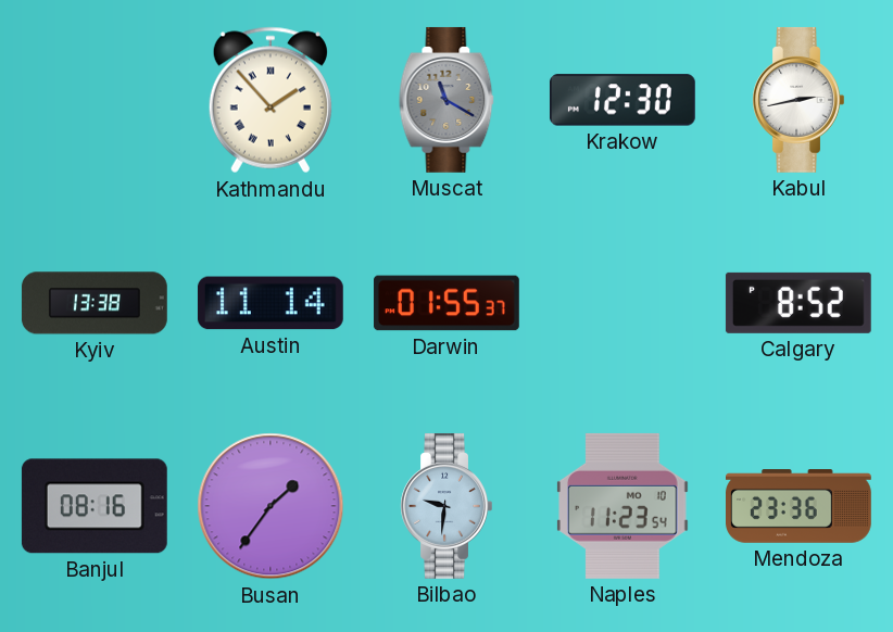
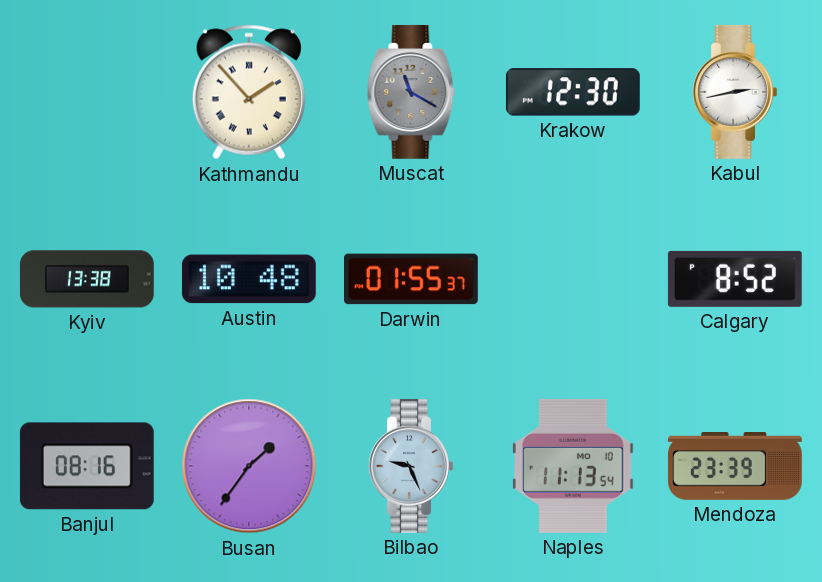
Austin: 11:14 -> 10:48 (249, 279)
Bilbao: 9:31 -> 9:26 (411, 466)
Naples: 11:23 -> 11:13 (574, 466)
Mendoza: 23:36 -> 23:39 (736, 467)
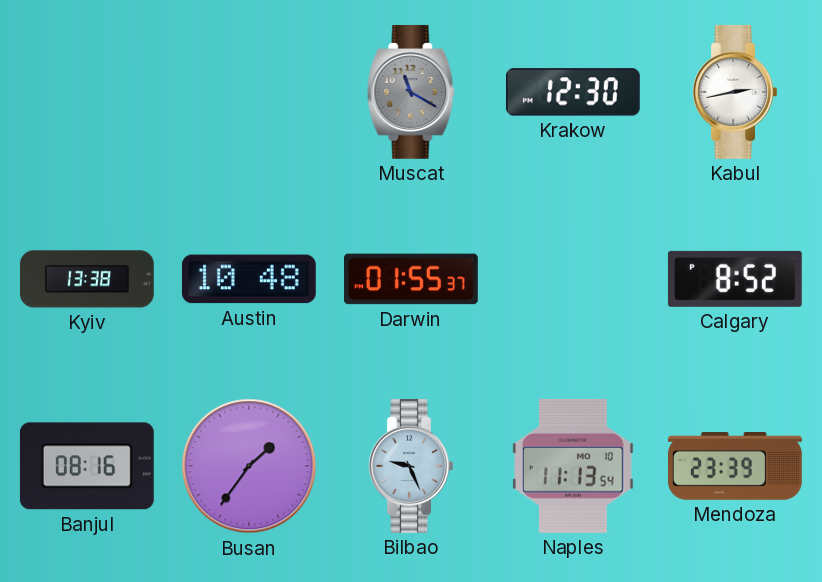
Kathmandu: 1:53 -> none (249, 92)
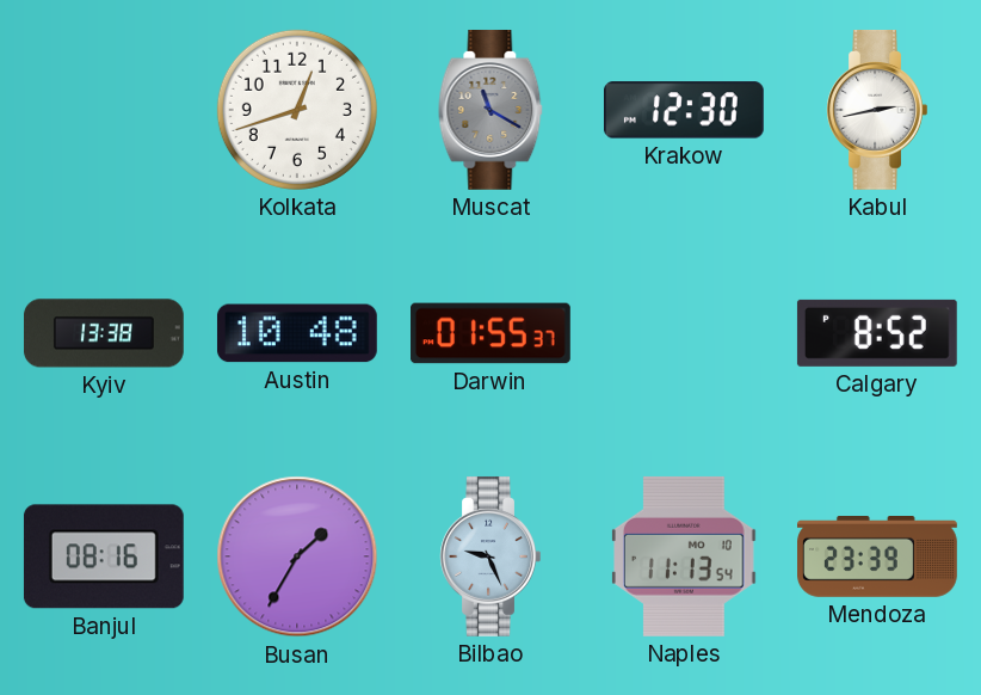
Kolkata: none -> 12:42 (297, 110)
Busan: 1:36 -> 1:35 (297, 556)
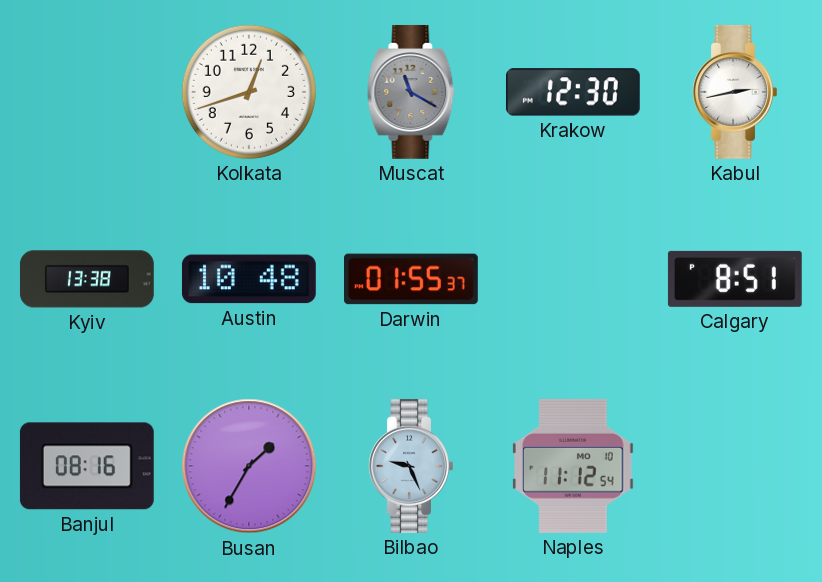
Calgary: 8:52 -> 8:51 (735, 279)
Naples: 11:13 -> 11:12 (574, 466)
Mendoza: 23:39 -> none (878, 558)
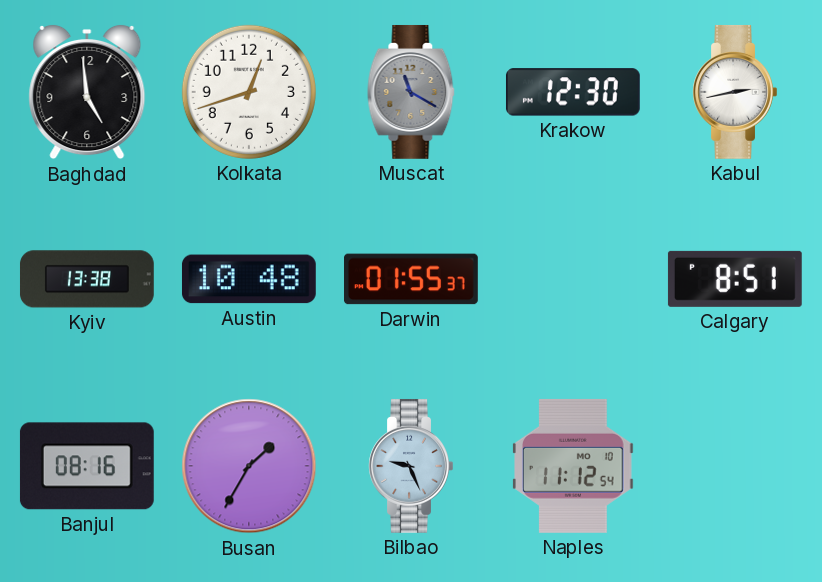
Baghdad: none -> 4:59 (87, 92)
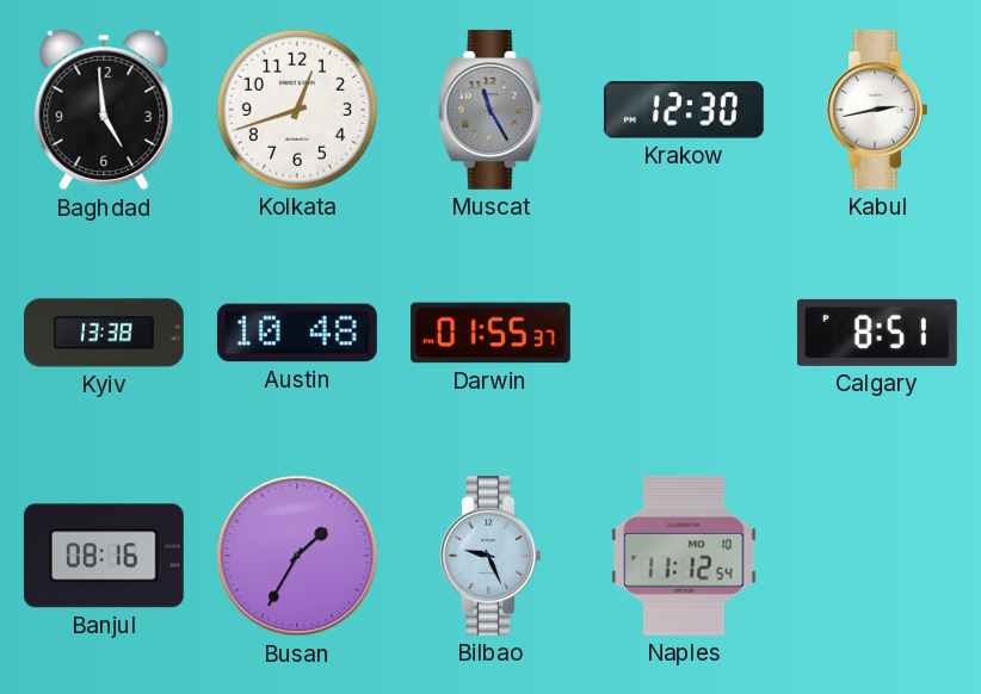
Muscat: 11:20 -> 11:25 (490, 110)
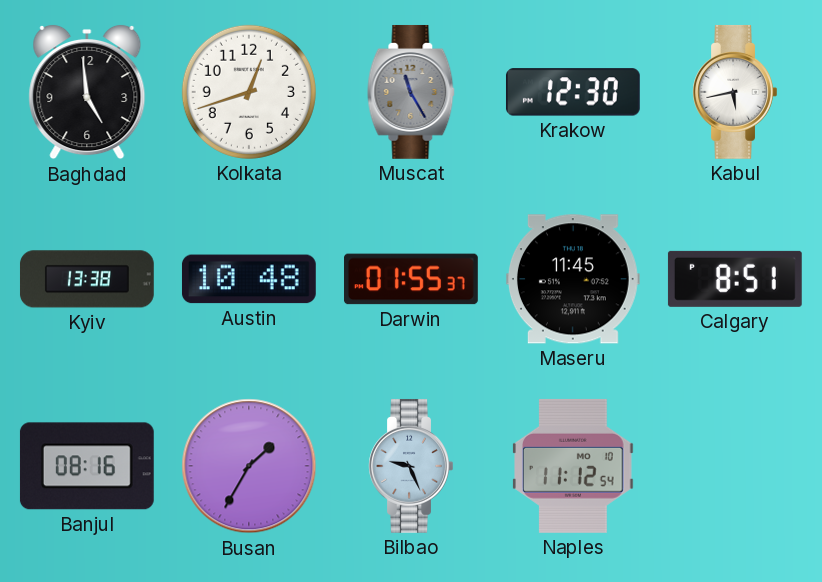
Kabul: 2:43 -> 5:43 (735, 92)
Maseru: none -> 11:45 (573, 279)
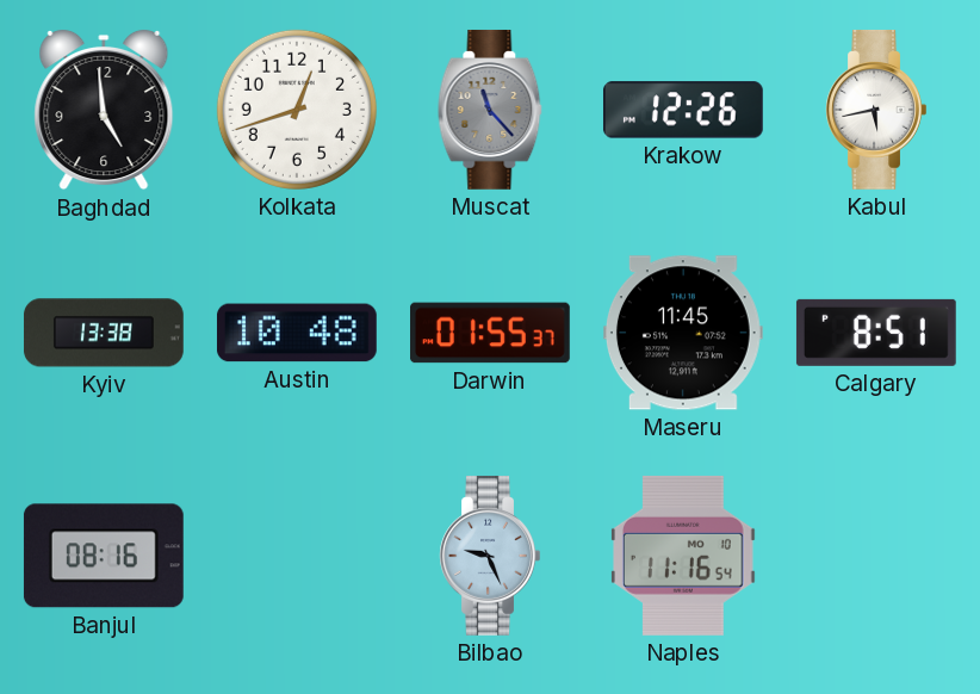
Muscat: 11:25 -> 11:23 (490, 110)
Krakow: 12:30 -> 12:26 (683, 110)
Busan: 1:35 -> none (249, 466)
Naples: 11:12 -> 11:16 (684, 556)
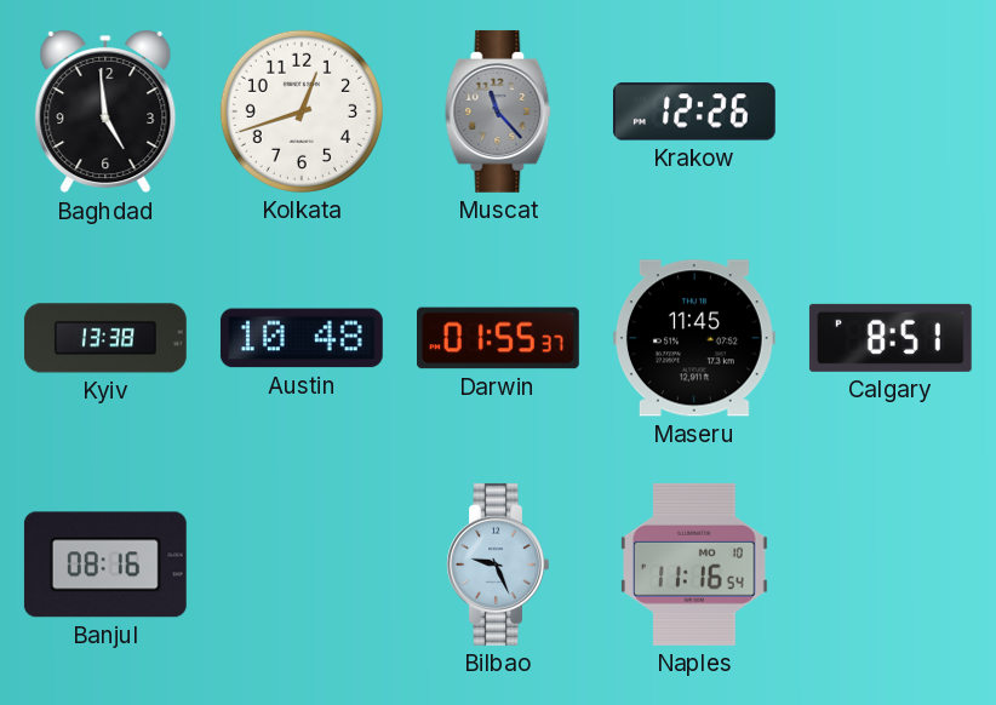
Kabul: 5:43 -> none (876, 110)
